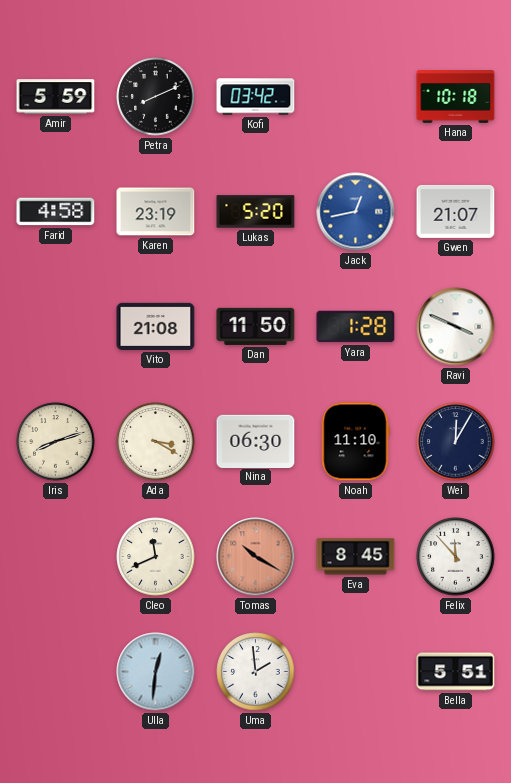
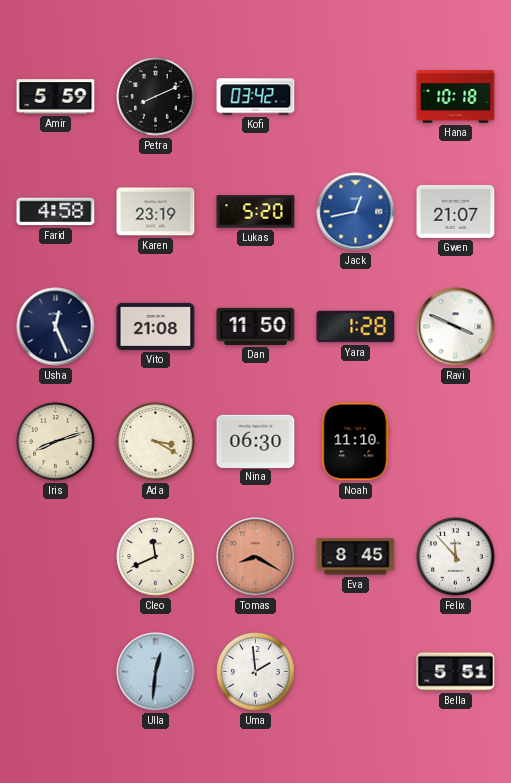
Usha: none -> 12:26 (56, 327)
Wei: 12:05 -> none (456, 442)
Tomas: 10:20 -> 8:20 (256, 557)
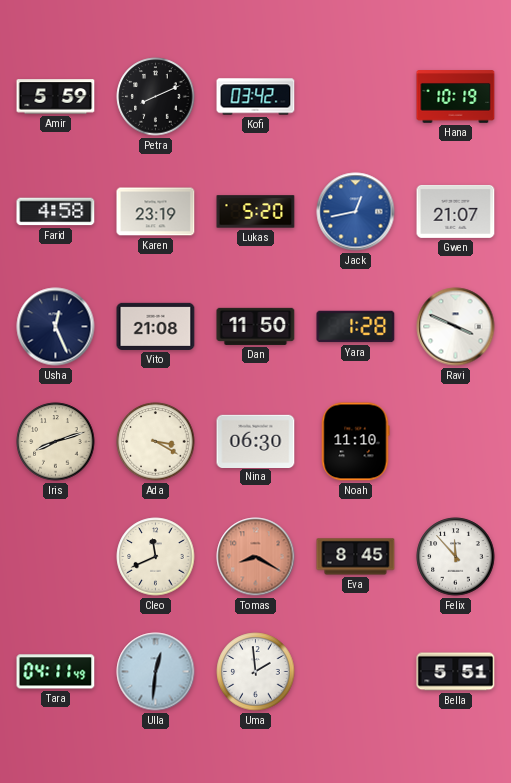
Hana: 10:18 -> 10:19 (456, 97)
Tara: none -> 04:11 (56, 672)
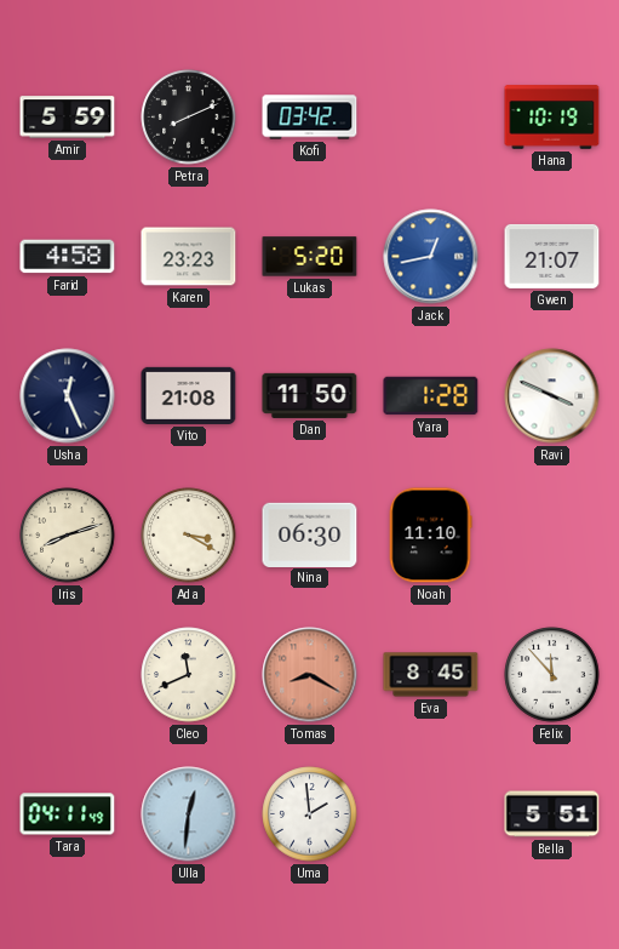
Karen: 23:19 -> 23:23 (189, 257)
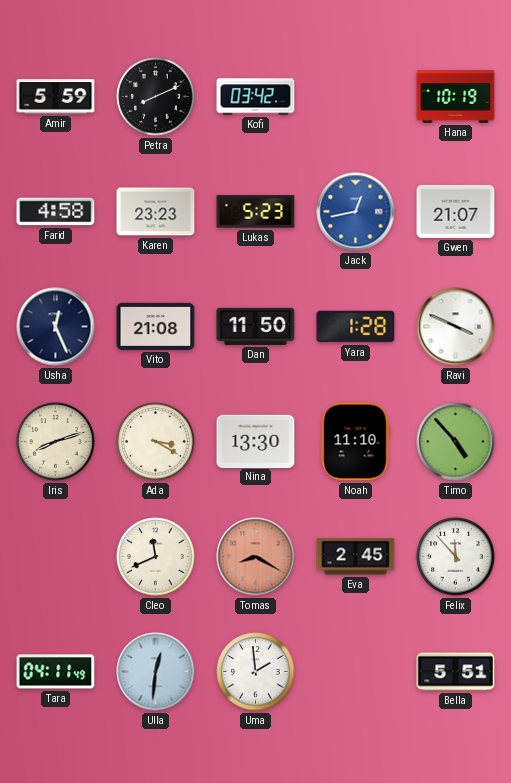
Lukas: 5:20 -> 5:23 (256, 212)
Nina: 06:30 -> 13:30 (256, 441)
Timo: none -> 4:53 (456, 442)
Eva: 8:45 -> 2:45 (356, 557)
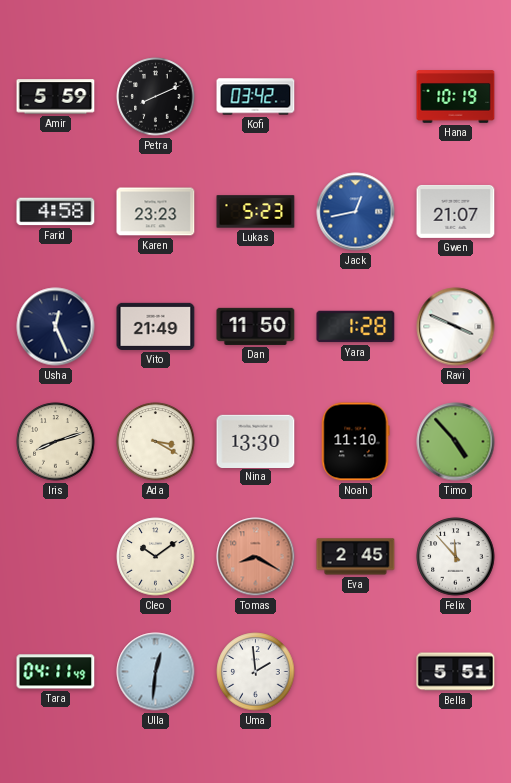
Vito: 21:08 -> 21:49 (156, 326)
Cleo: 11:41 -> 10:09 (156, 557)
